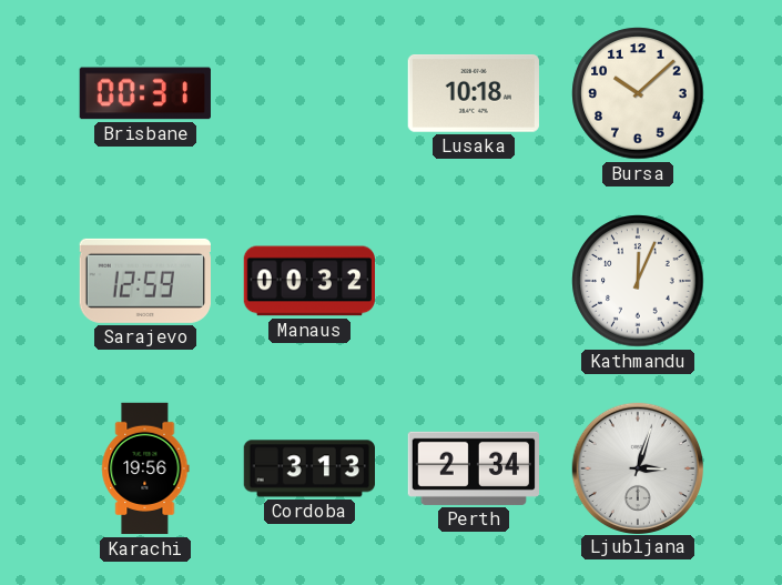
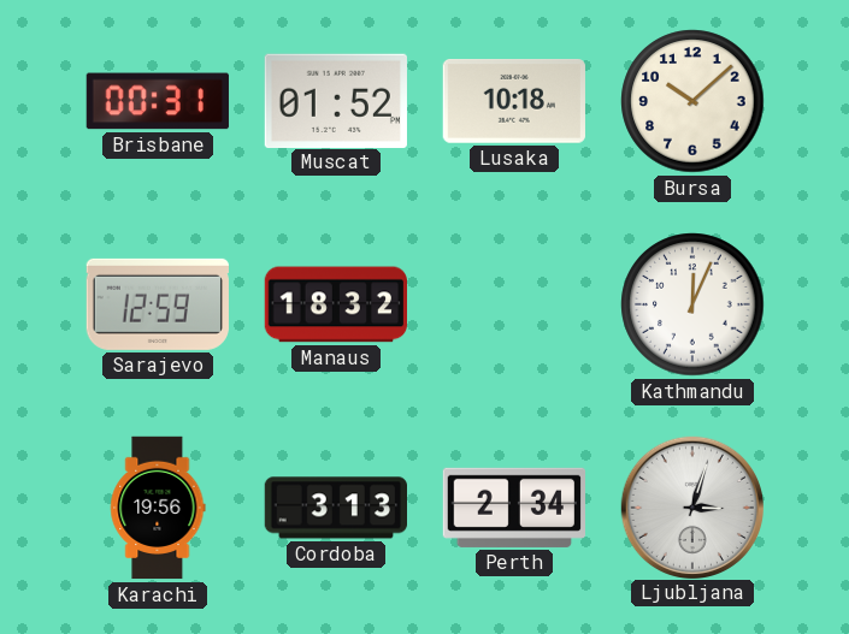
Muscat: none -> 01:52 (336, 100)
Manaus: 00:32 -> 18:32 (335, 304)
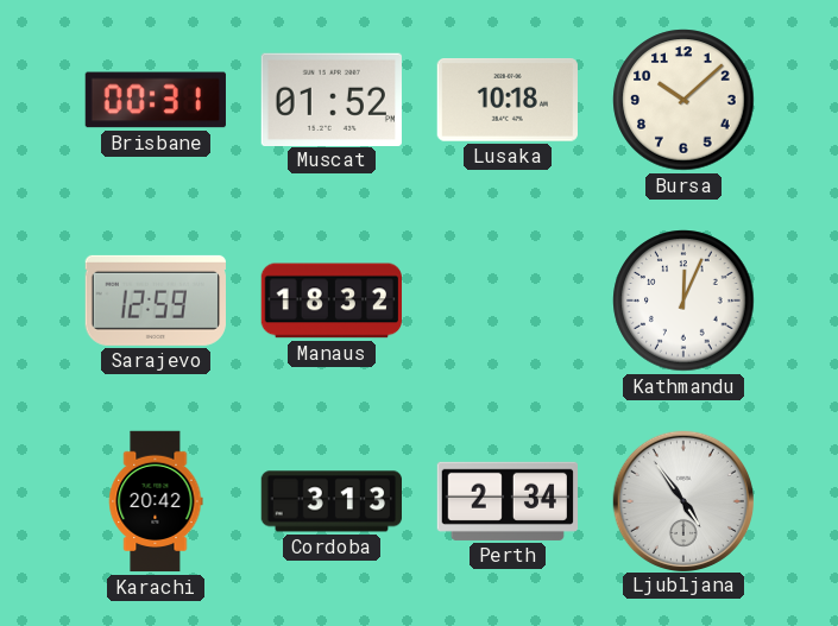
Karachi: 19:56 -> 20:42 (156, 501)
Ljubljana: 3:03 -> 4:54 (682, 500)
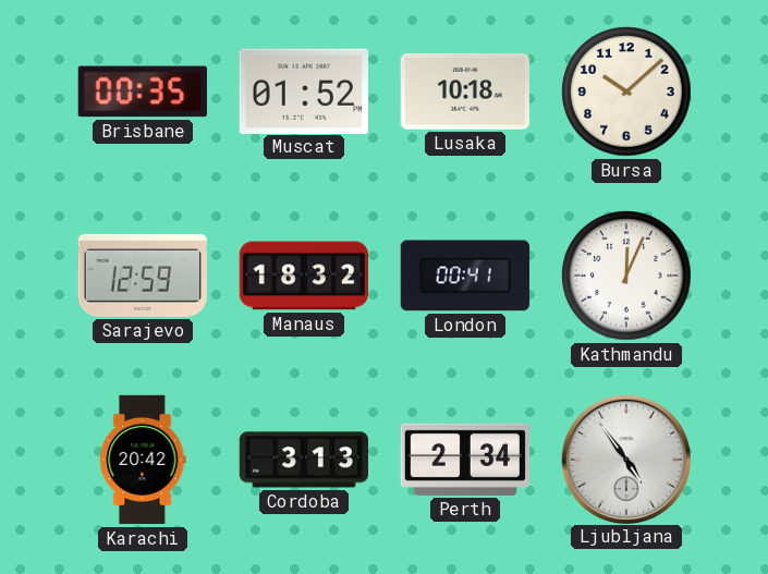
Brisbane: 00:31 -> 00:35 (143, 91)
London: none -> 00:41 (465, 276)
